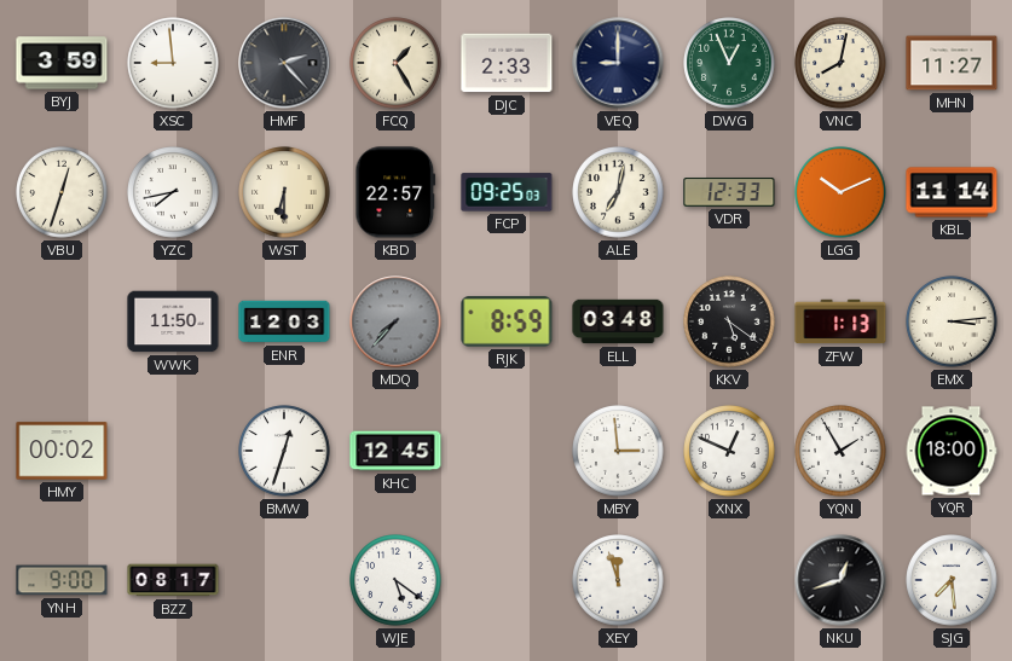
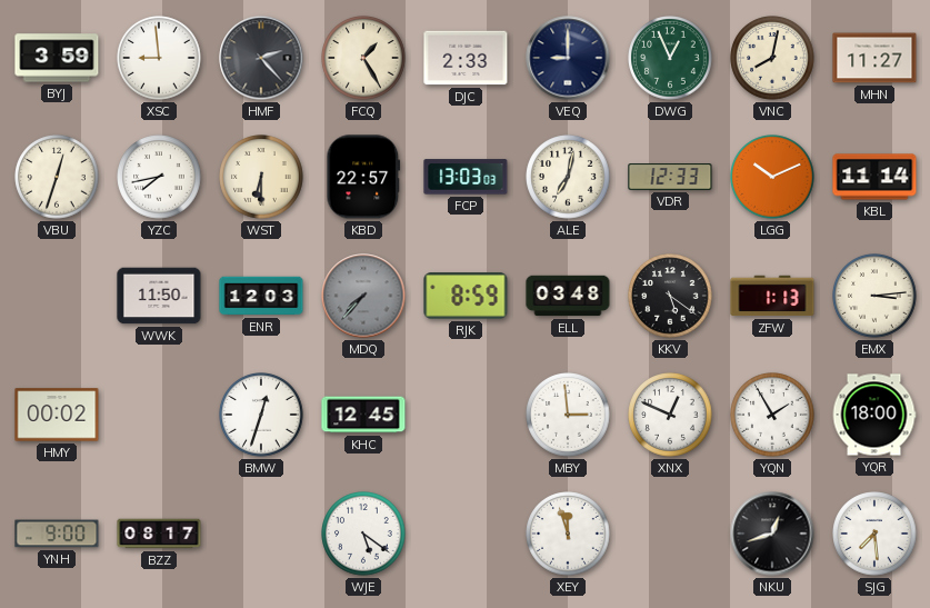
FCP: 09:25 -> 13:03 (466, 177)
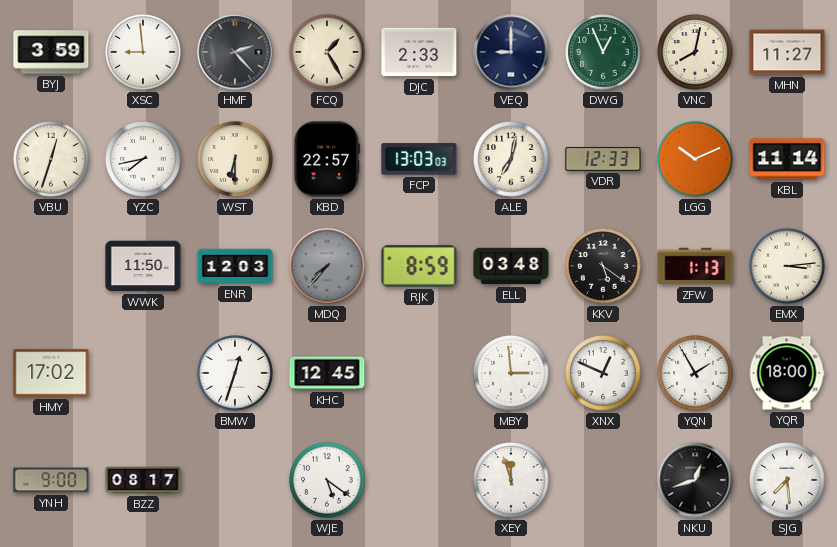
HMY: 00:02 -> 17:02 (51, 373)
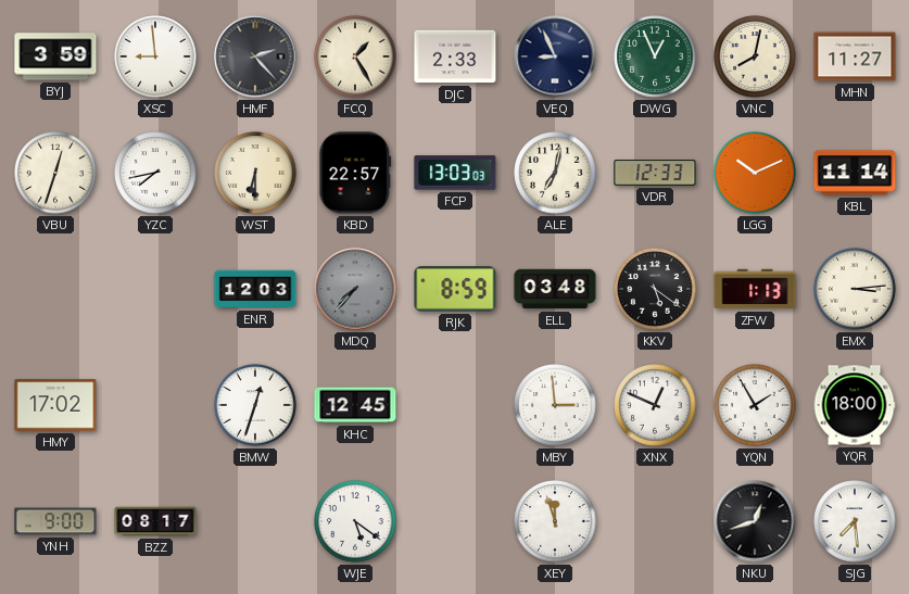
VEQ: 9:00 -> 8:56 (555, 56)
WWK: 11:50 -> none (143, 266)
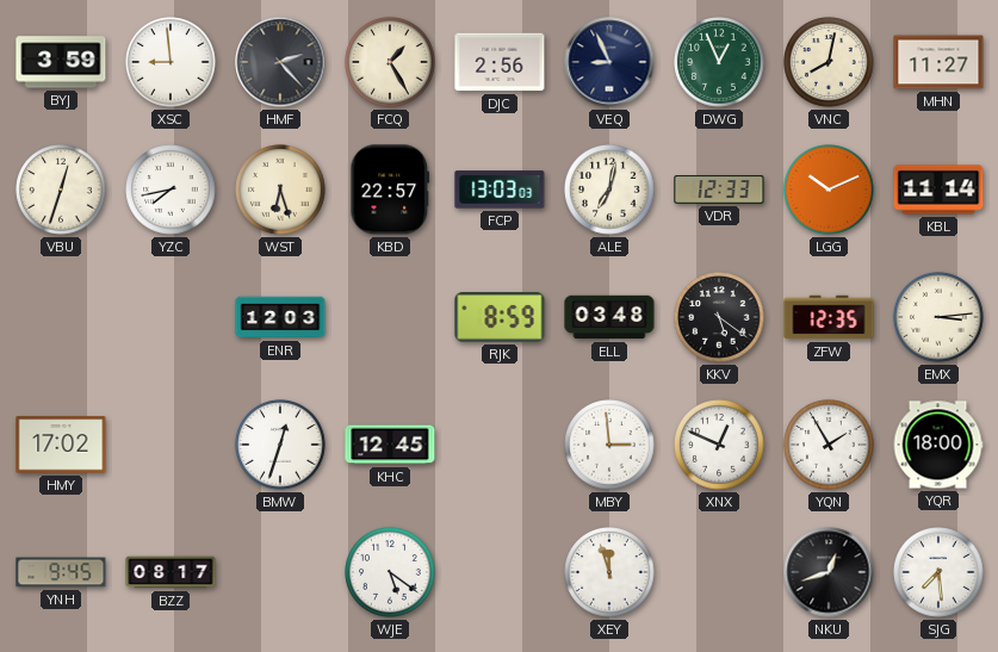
DJC: 2:33 -> 2:56 (500, 62)
WST: 6:30 -> 6:27 (280, 190)
MDQ: 7:37 -> none (355, 289)
ZFW: 1:13 -> 12:35 (829, 317)
YNH: 9:00 -> 9:45 (61, 572)
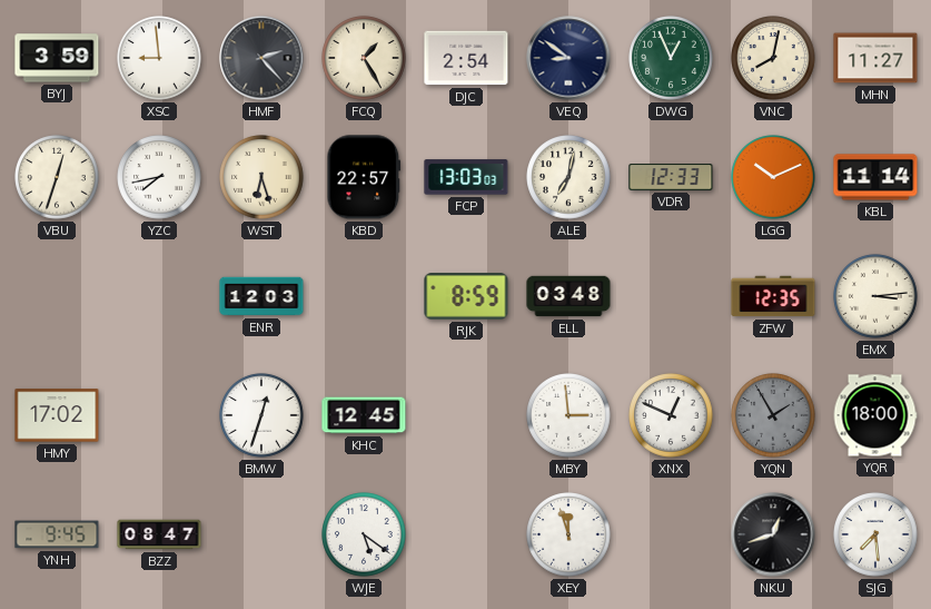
DJC: 2:56 -> 2:54 (466, 58)
VEQ: 8:56 -> 8:51 (568, 58)
KKV: 5:21 -> none (719, 317)
YQN dial: white -> grey (773, 415)
BZZ: 08:17 -> 08:47 (159, 534)
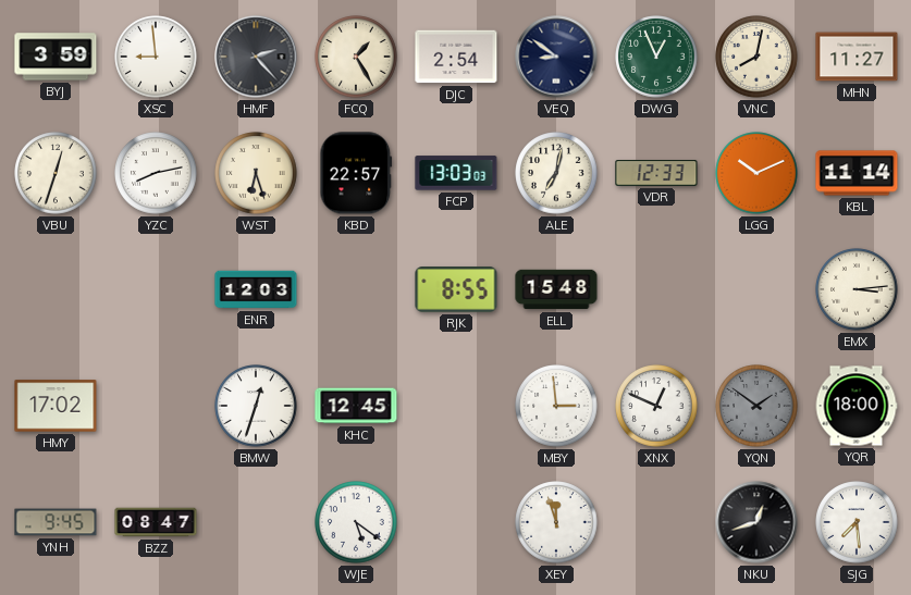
YZC: 7:43 -> 8:13 (156, 173)
RJK: 8:59 -> 8:55 (456, 289)
ELL: 03:48 -> 15:48 (556, 289)
ZFW: 12:35 -> none (773, 296)
YQN: 1:55 -> 1:51 (756, 406)
